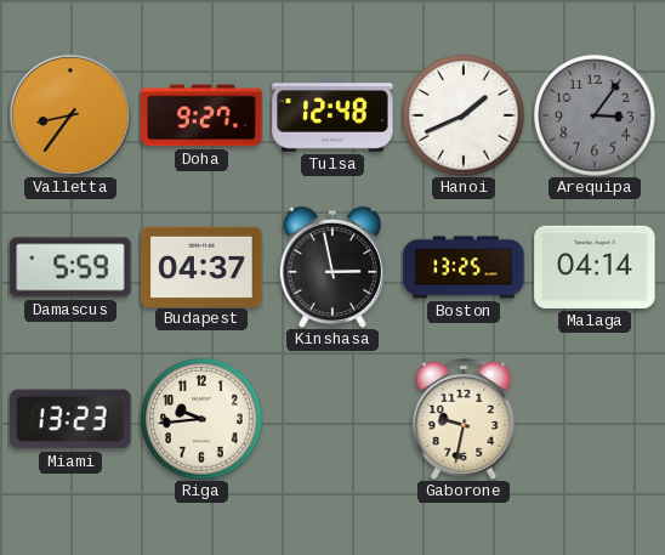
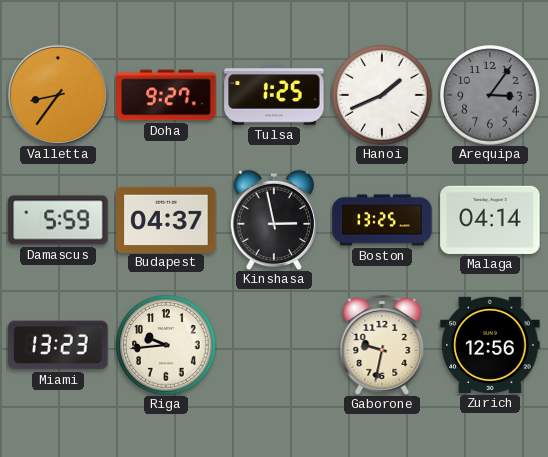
Tulsa: 12:48 -> 1:25 (274, 95)
Zurich: none -> 12:56 (490, 345)
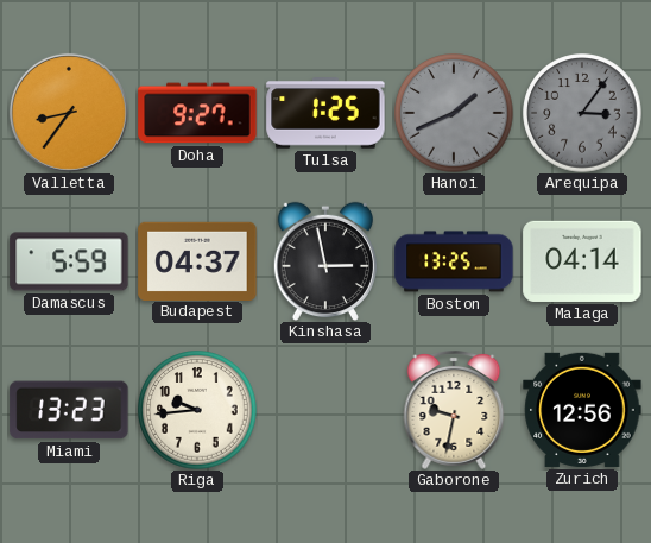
Hanoi dial: white -> grey (454, 113)
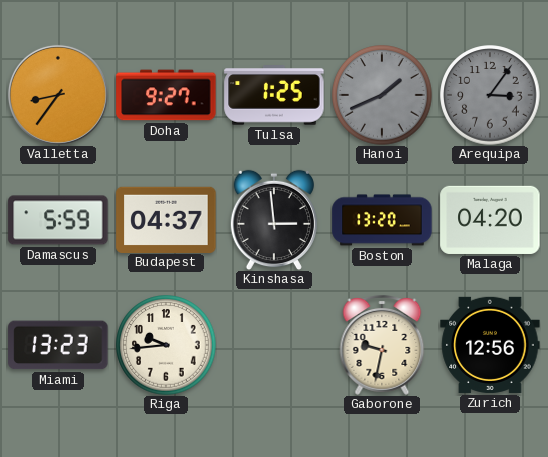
Kinshasa: 2:58 -> 2:59 (274, 220)
Boston: 13:25 -> 13:20 (382, 220)
Malaga: 04:14 -> 04:20 (490, 220)
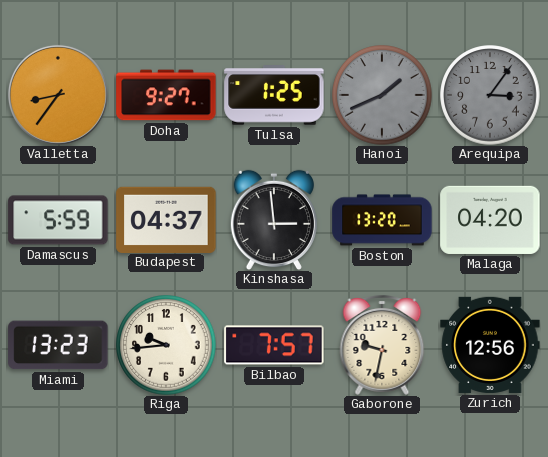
Bilbao: none -> 7:57 (274, 345)
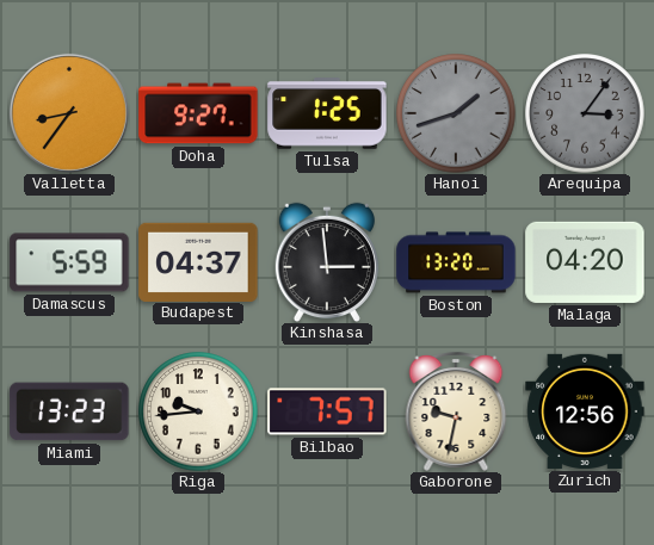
Hanoi: 1:41 -> 1:42 (456, 113)
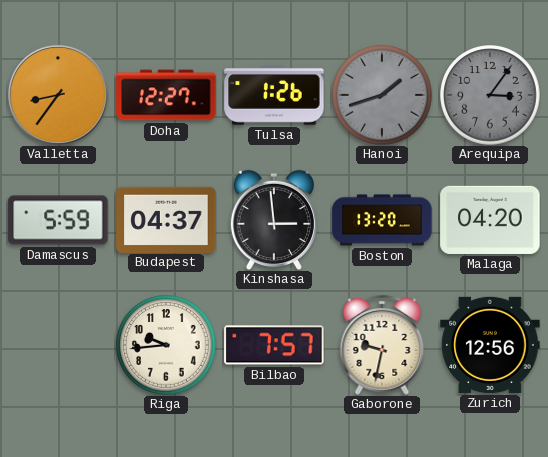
Doha: 9:27 -> 12:27 (166, 95)
Tulsa: 1:25 -> 1:26 (274, 95)
Miami: 13:23 -> none (69, 411)
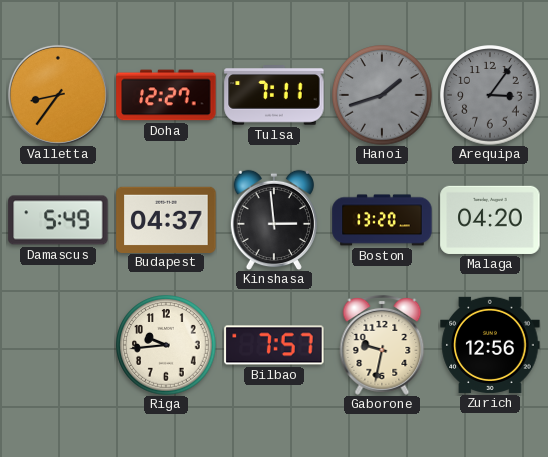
Tulsa: 1:26 -> 7:11 (274, 95)
Damascus: 5:59 -> 5:49 (58, 220)
